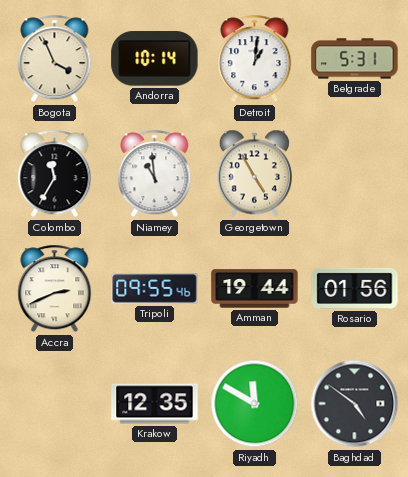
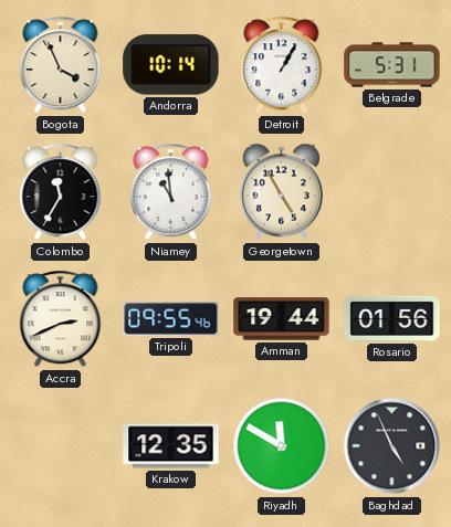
Detroit: 1:01 -> 1:05 (282, 65)
Baghdad: 4:51 -> 4:56 (392, 446)
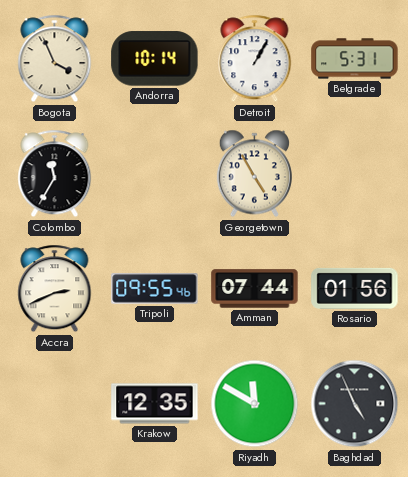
Niamey: 10:59 -> none (171, 192)
Amman: 19:44 -> 07:44 (255, 289)
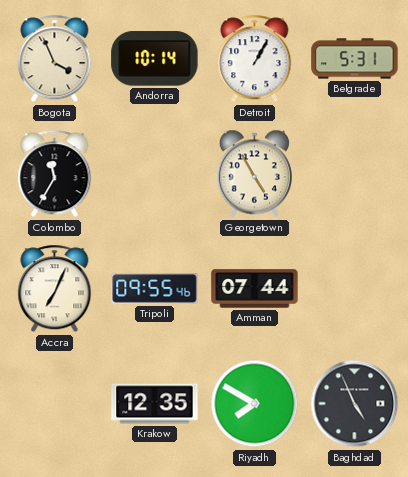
Accra: 2:41 -> 7:04 (55, 289)
Rosario: 01:56 -> none (355, 288)
Riyadh: 11:50 -> 7:50 (255, 404)
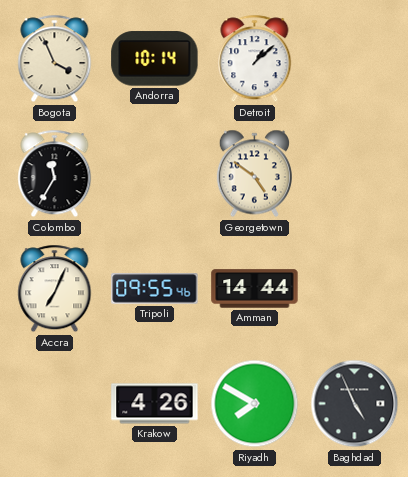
Detroit: 1:05 -> 1:08 (255, 59)
Belgrade: 5:31 -> none (355, 59)
Georgetown: 4:55 -> 4:51 (254, 174)
Amman: 07:44 -> 14:44 (255, 289)
Krakow: 12:35 -> 4:26 (155, 404)
